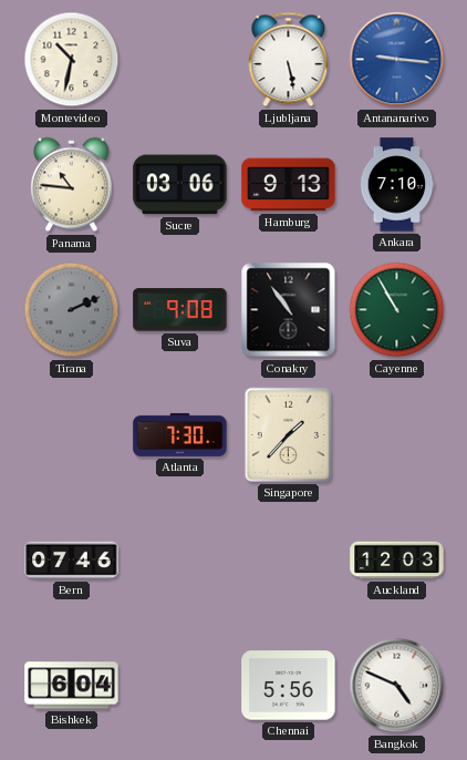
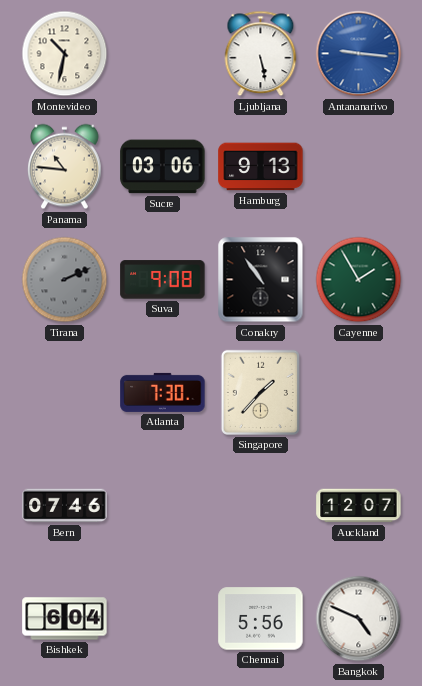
Ankara: 7:10 -> none (397, 185)
Cayenne: 10:55 -> 1:55 (359, 280)
Auckland: 12:03 -> 12:07 (359, 506)
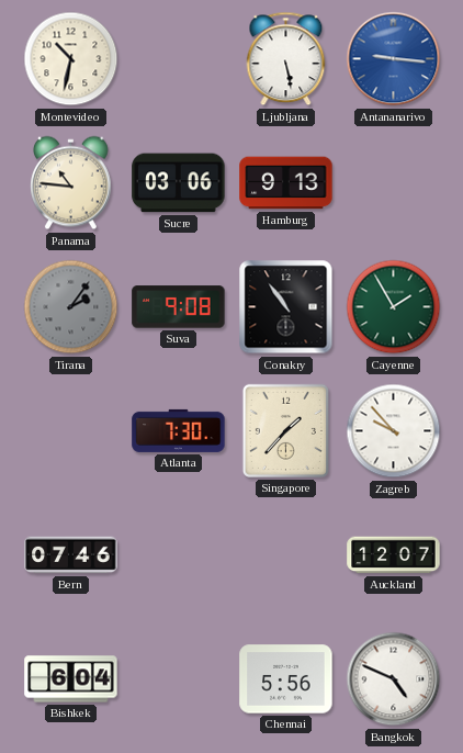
Tirana: 2:11 -> 2:06 (71, 307)
Zagreb: none -> 9:53 (394, 431)
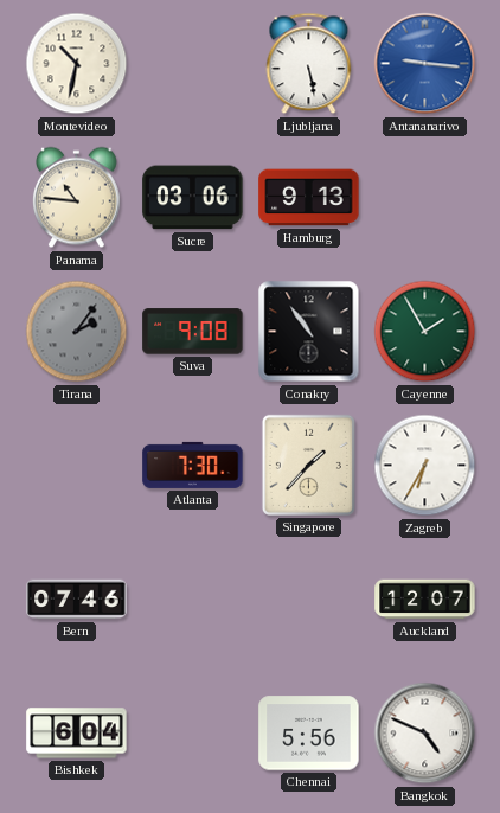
Zagreb: 9:53 -> 6:35 (425, 466)
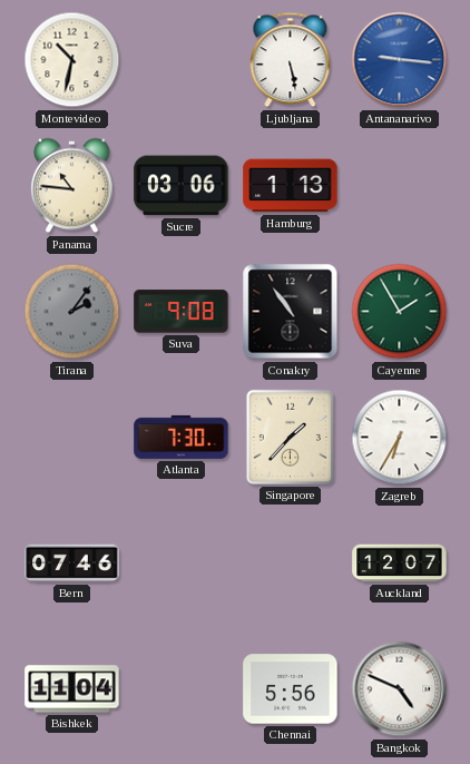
Hamburg: 9:13 -> 1:13 (291, 186)
Bishkek: 6:04 -> 11:04 (72, 689)
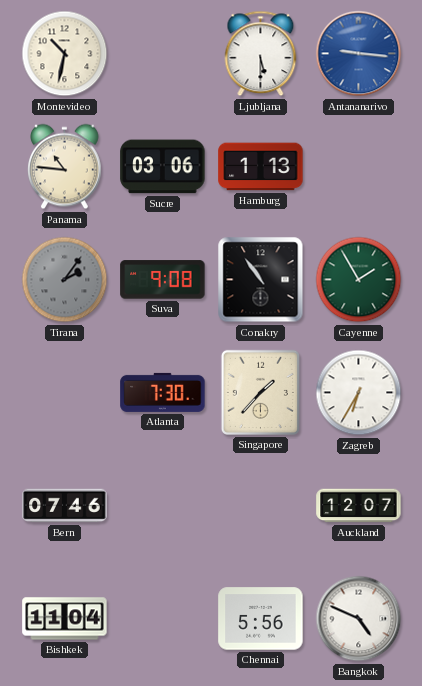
Ljubljana: 5:28 -> 5:30 (261, 54)
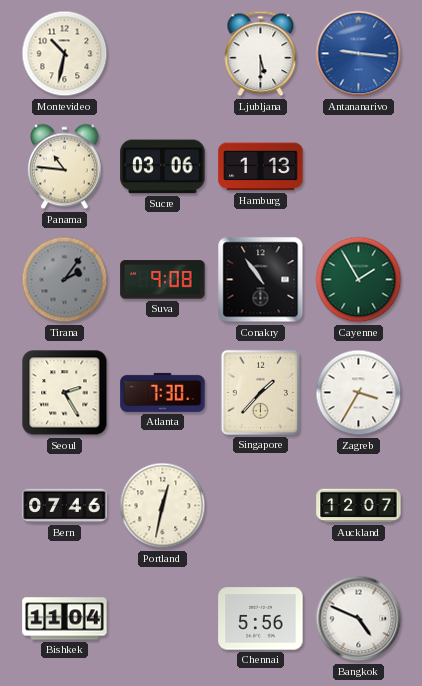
Seoul: none -> 2:25 (65, 393)
Zagreb: 6:35 -> 3:35 (359, 393)
Portland: none -> 12:32 (163, 506)
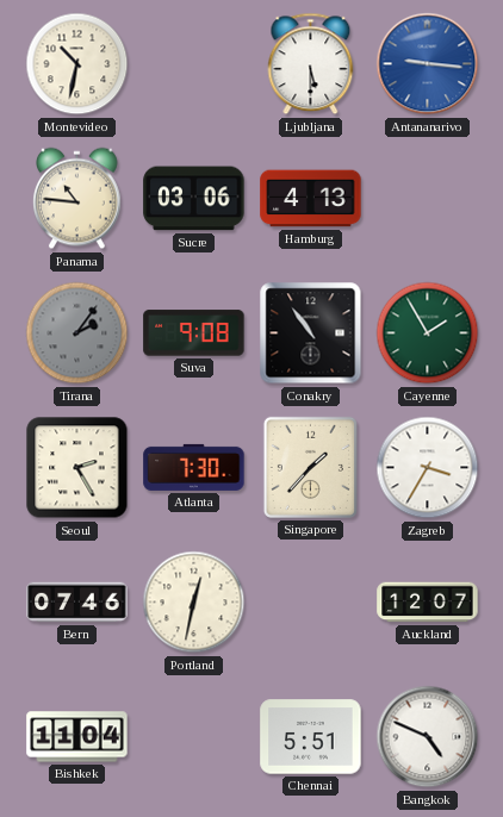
Hamburg: 1:13 -> 4:13 (311, 199)
Chennai: 5:56 -> 5:51 (311, 737)
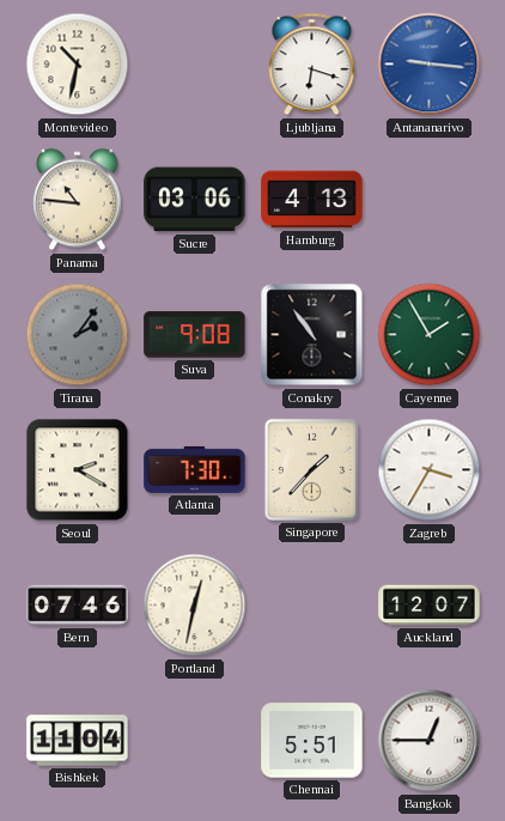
Ljubljana: 5:30 -> 6:18 (312, 65)
Seoul: 2:25 -> 2:20 (78, 470)
Bangkok: 4:49 -> 12:45 (430, 741)
